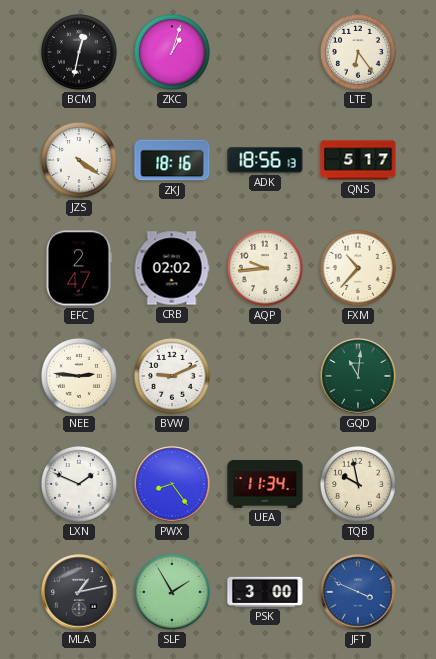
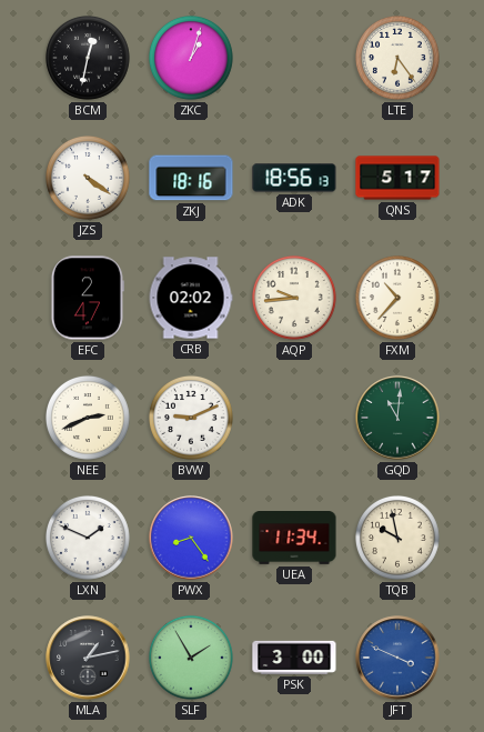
NEE: 2:46 -> 2:41 (89, 419)
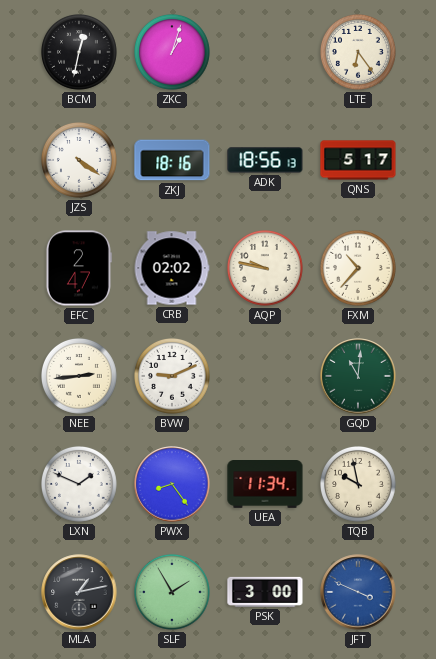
AQP: 9:44 -> 9:47 (266, 269)
NEE: 2:41 -> 2:44 (80, 377)
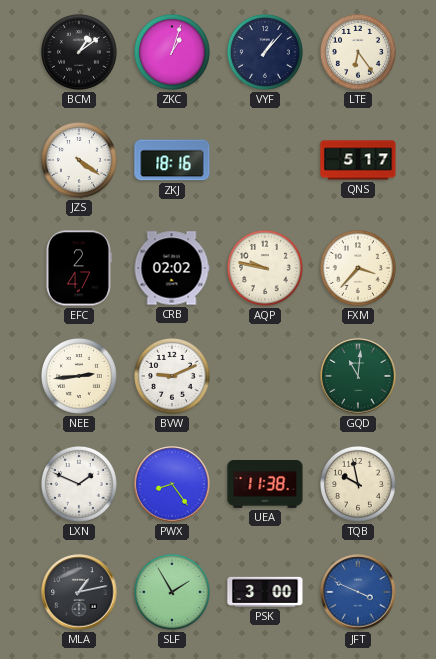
BCM: 12:32 -> 1:09 (80, 53)
VYF: none -> 1:07 (266, 53)
ADK: 18:56 -> none (265, 160)
FXM: 10:37 -> 3:37 (359, 269)
UEA: 11:34 -> 11:38 (265, 485)
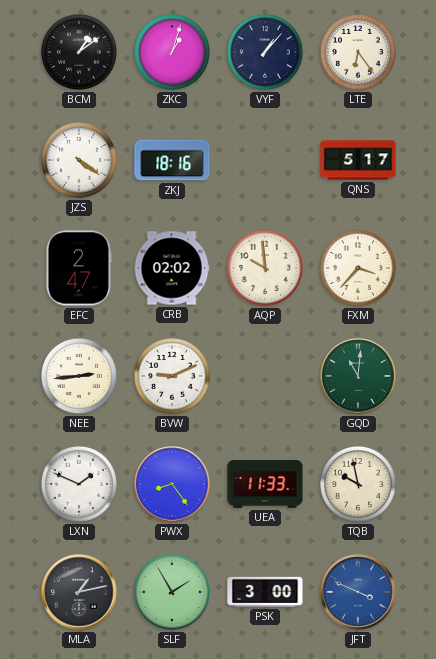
AQP: 9:47 -> 9:59 (266, 269)
UEA: 11:38 -> 11:33 (265, 485)
